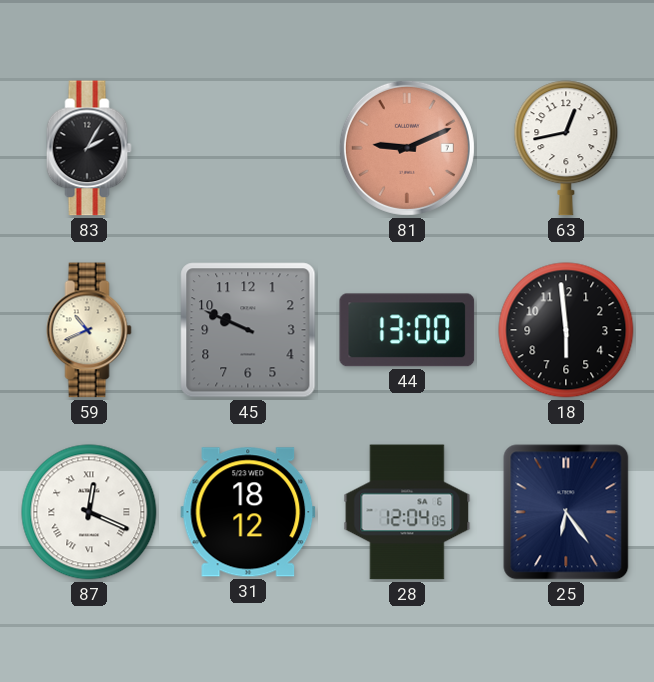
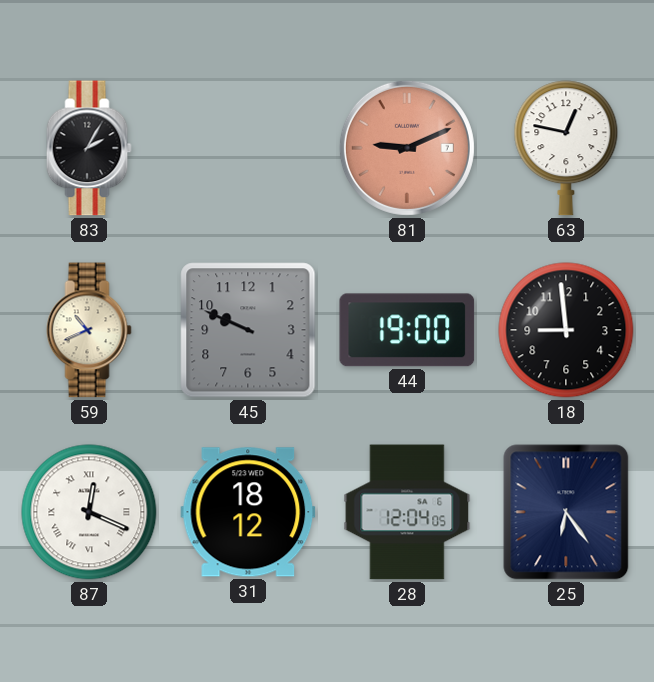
63: 12:43 -> 12:47 (566, 148)
44: 13:00 -> 19:00 (407, 330)
18: 5:59 -> 8:59 (566, 330)
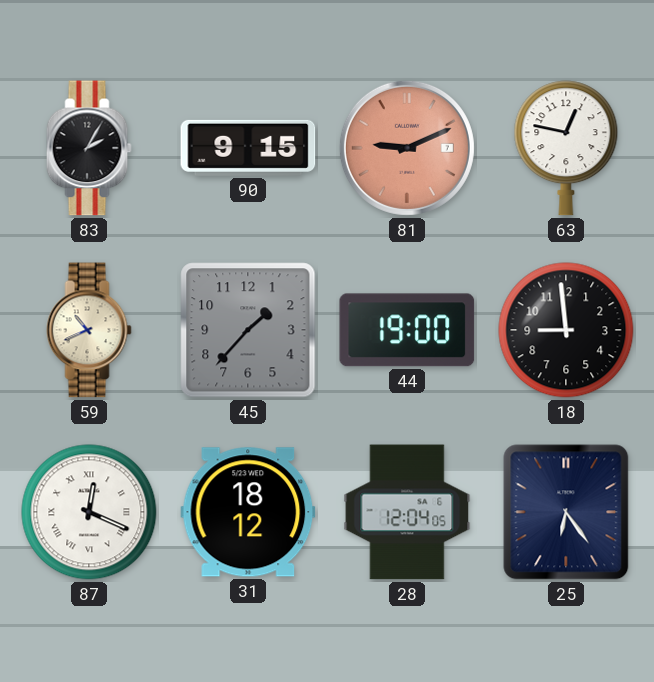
90: none -> 9:15 (248, 148)
45: 9:49 -> 1:37 (248, 330)
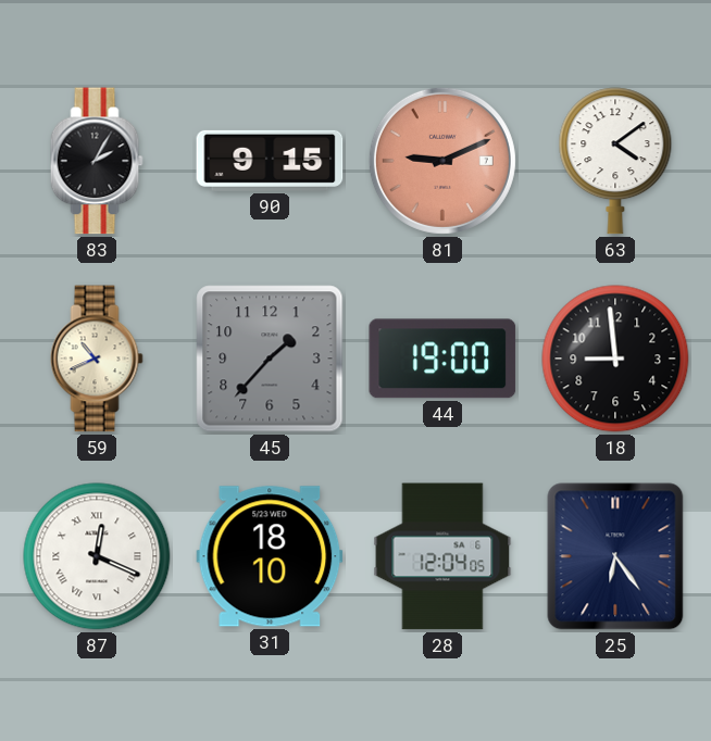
63: 12:47 -> 4:09 (615, 161)
31: 18:12 -> 18:10 (270, 556)
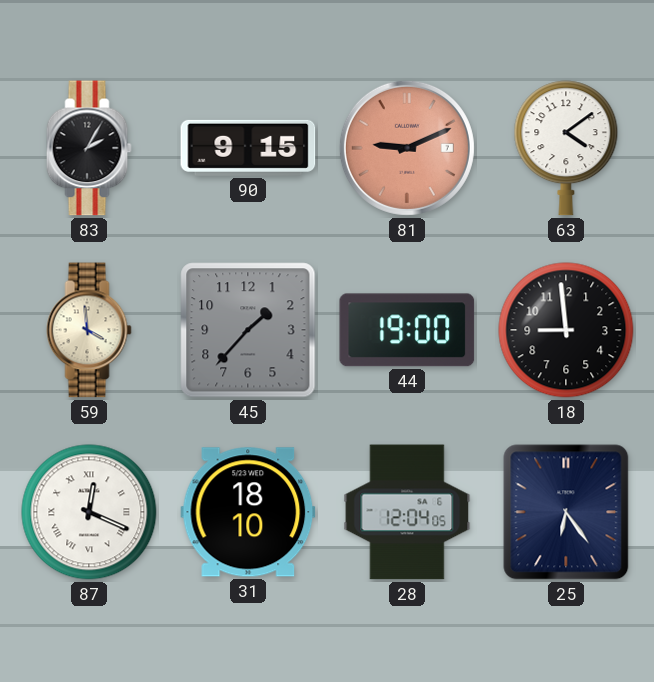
59: 10:41 -> 3:59 (89, 330)
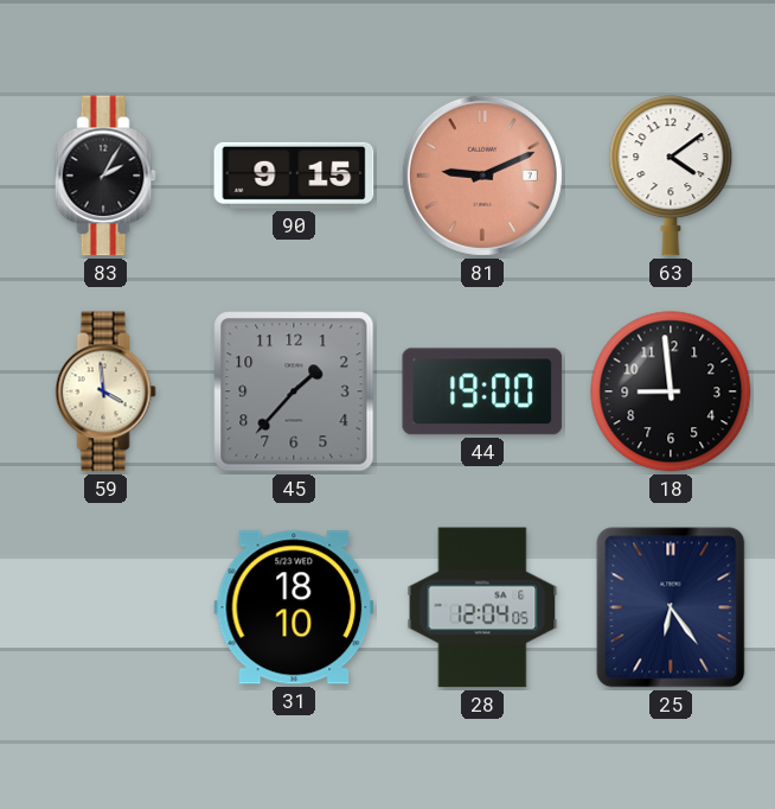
87: 12:19 -> none (89, 512)
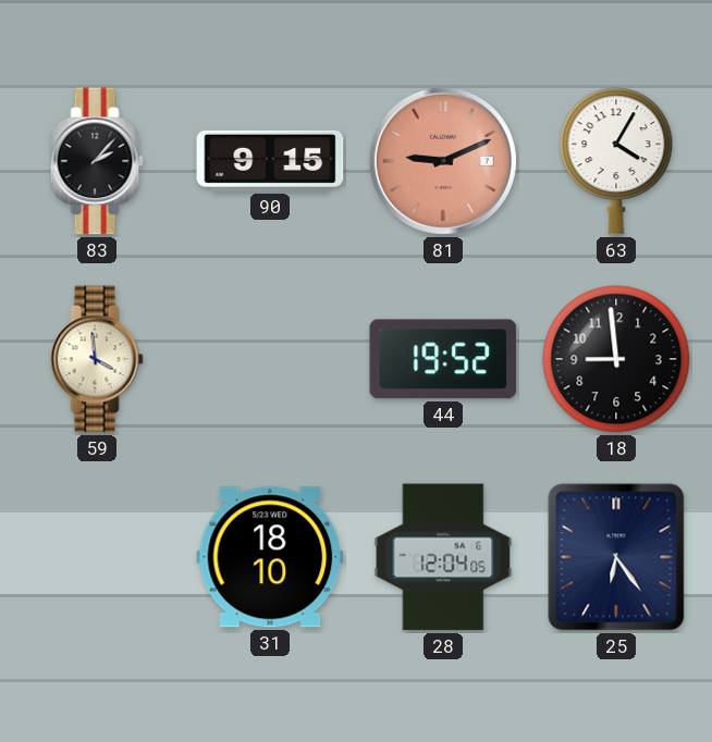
83: 2:05 -> 2:07 (97, 161)
63: 4:09 -> 4:05 (616, 161)
45: 1:37 -> none (294, 391)
44: 19:00 -> 19:52 (443, 359)
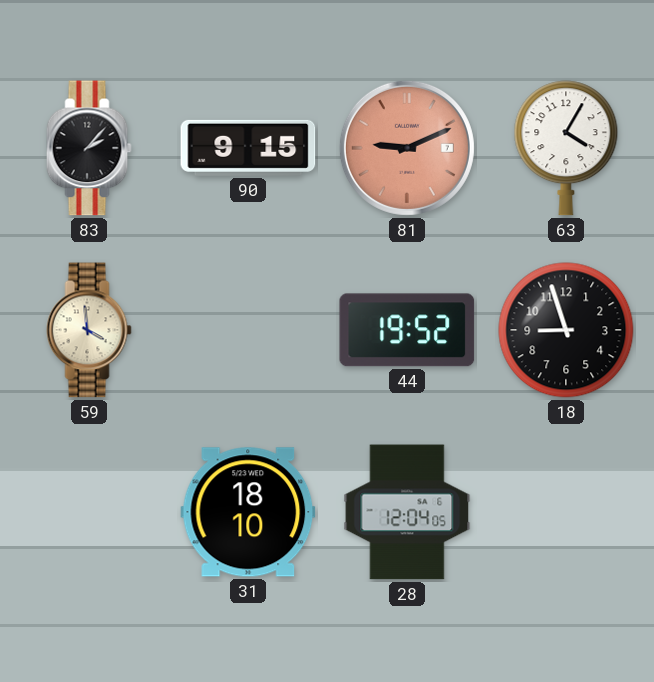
18: 8:59 -> 8:57 (566, 330)
25: 6:24 -> none (616, 557)
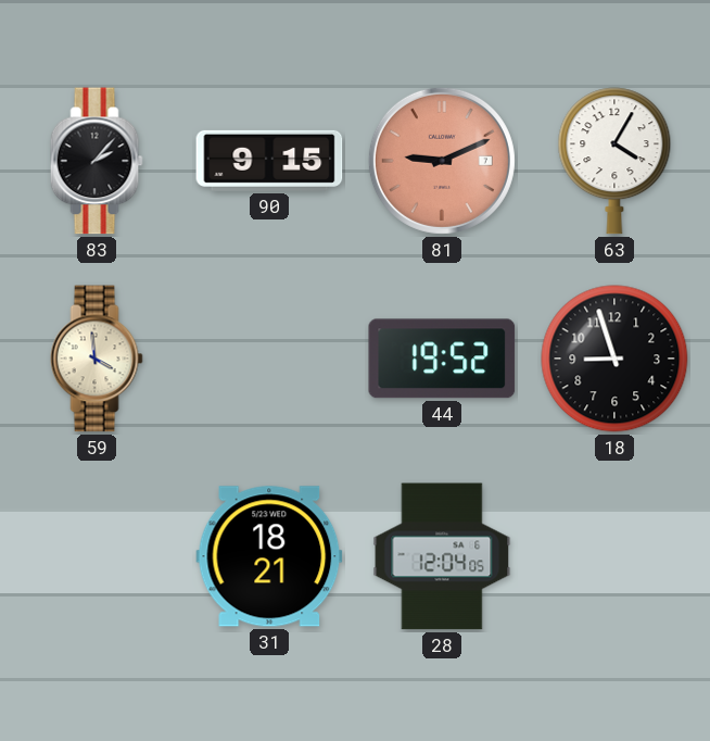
31: 18:10 -> 18:21 (269, 556)
